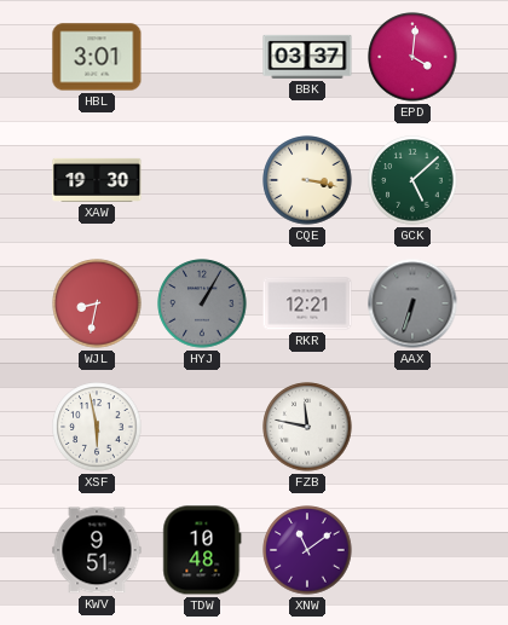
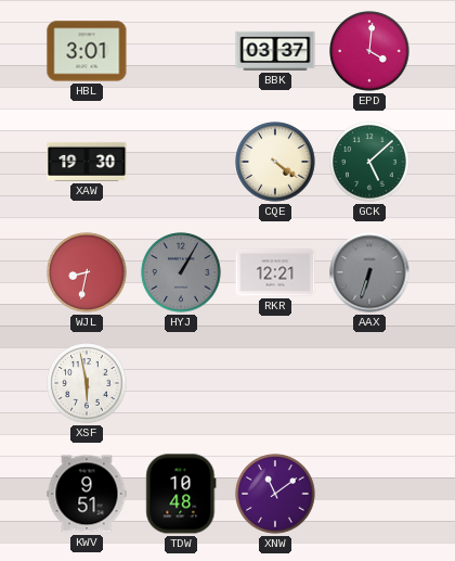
CQE: 3:17 -> 4:21 (275, 162)
FZB: 11:47 -> none (307, 427)
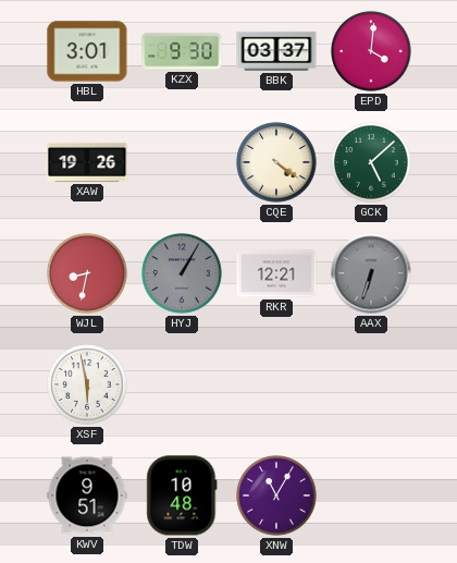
KZX: none -> 9:30 (182, 51)
XAW: 19:30 -> 19:26 (87, 162)
XNW: 11:09 -> 11:05 (276, 495)
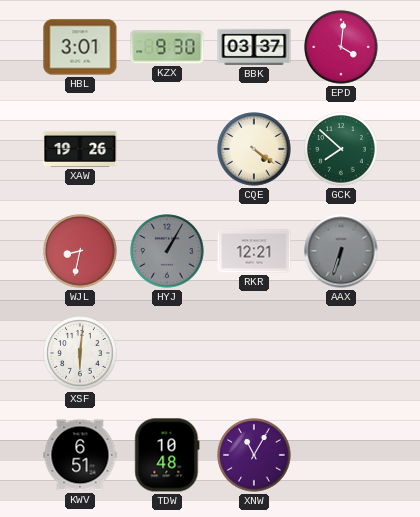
GCK: 5:08 -> 7:52 (341, 149)
XSF: 5:58 -> 6:01 (80, 353)
KWV: 9:51 -> 6:51 (80, 455)
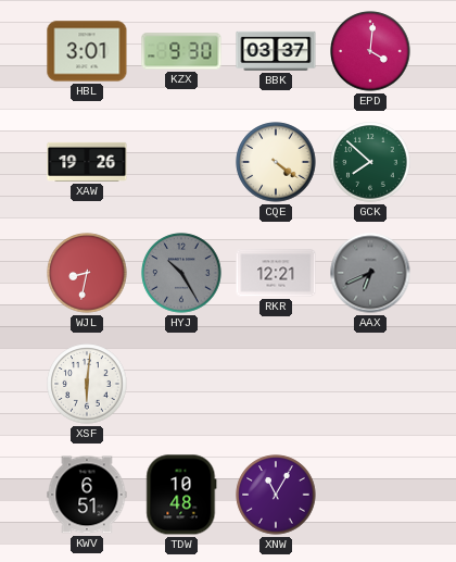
HYJ: 1:05 -> 10:25 (181, 273)
AAX: 6:33 -> 6:41 (370, 273)
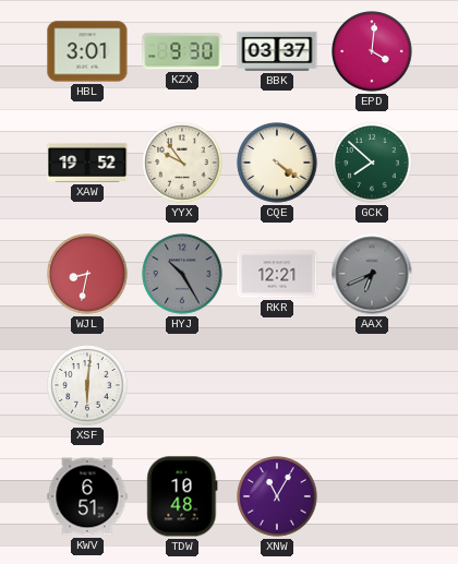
XAW: 19:26 -> 19:52 (87, 163)
YYX: none -> 9:54 (182, 163)
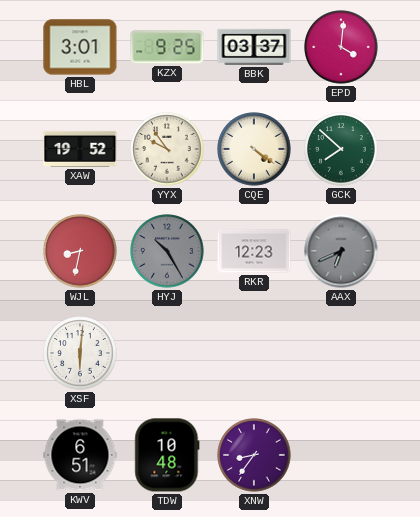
KZX: 9:30 -> 9:25 (167, 47)
RKR: 12:21 -> 12:23 (254, 251)
XNW: 11:05 -> 8:36 (254, 455)
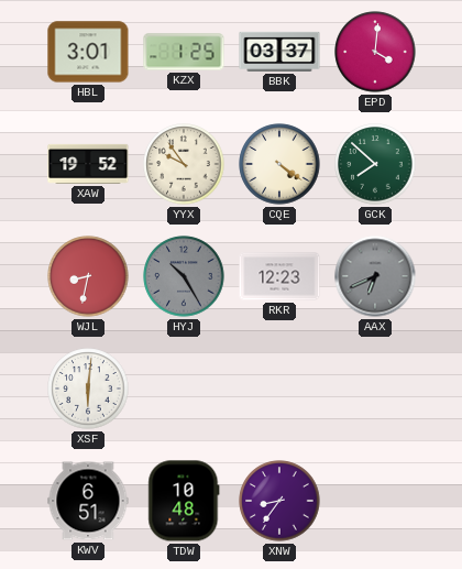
KZX: 9:25 -> 1:25 (184, 52)
